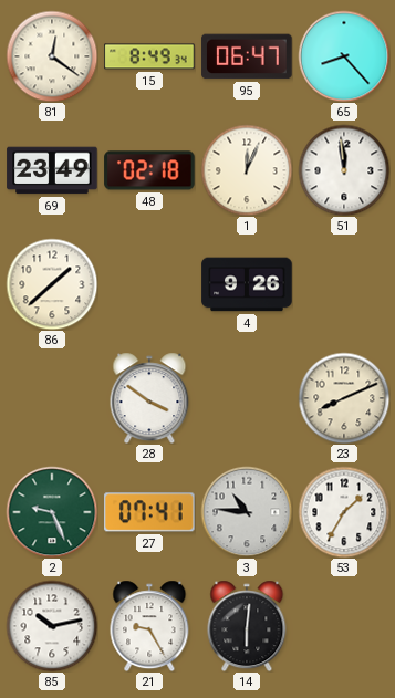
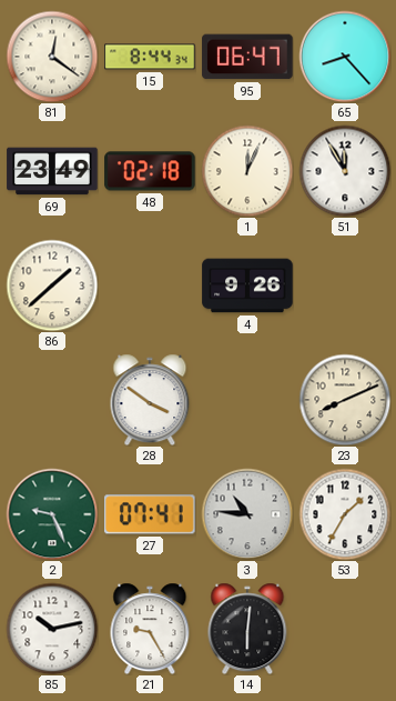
15: 8:49 -> 8:44 (150, 57)
51: 11:59 -> 11:55 (345, 171)
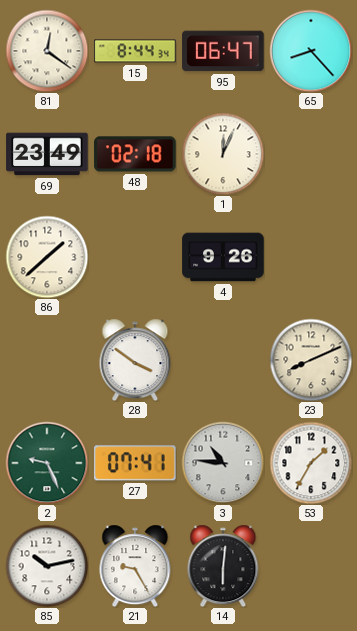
51: 11:55 -> none (345, 171)
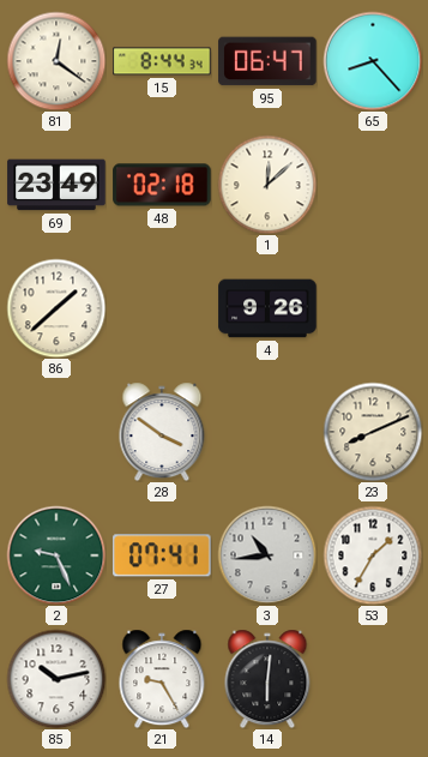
1: 12:04 -> 12:08 (267, 185)
3: 10:46 -> 10:44 (267, 555)
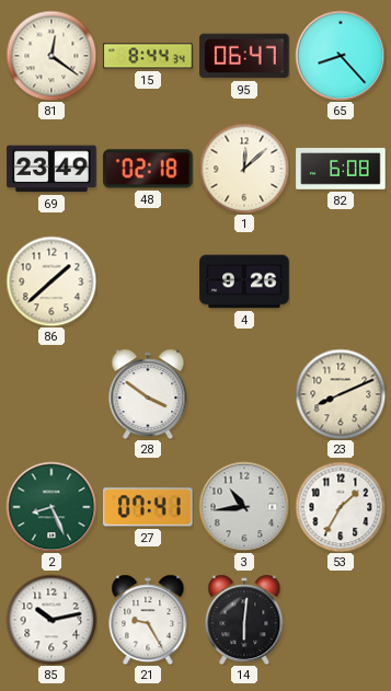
82: none -> 6:08 (341, 169)
2: 9:26 -> 8:26 (51, 507)
